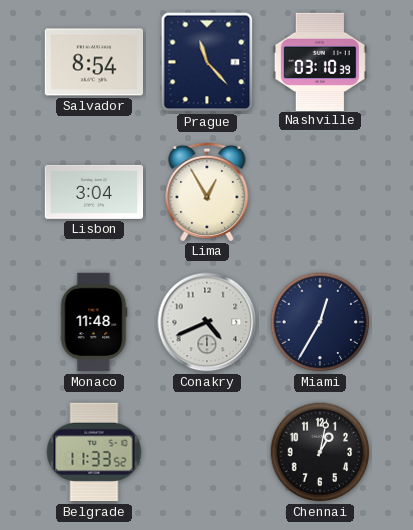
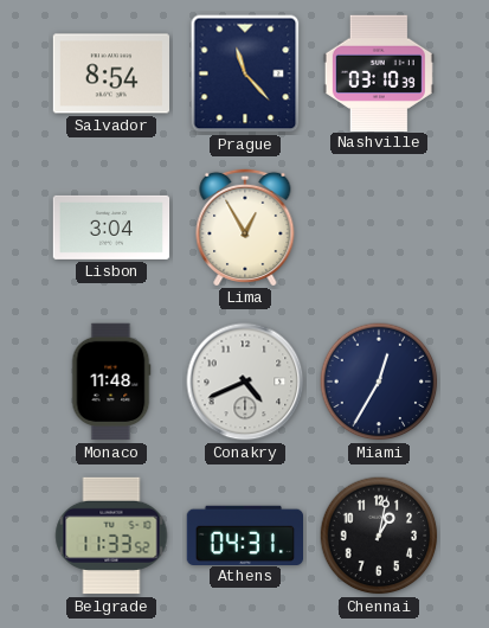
Athens: none -> 04:31 (245, 534)
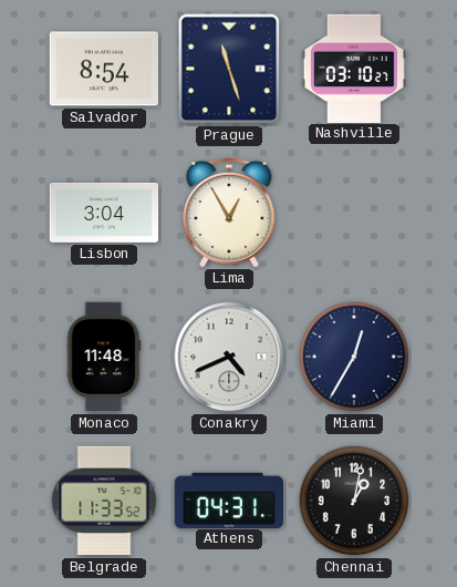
Prague: 11:23 -> 11:27 (229, 69)
Nashville: 03:10:39 -> 03:10:27 (354, 68)
